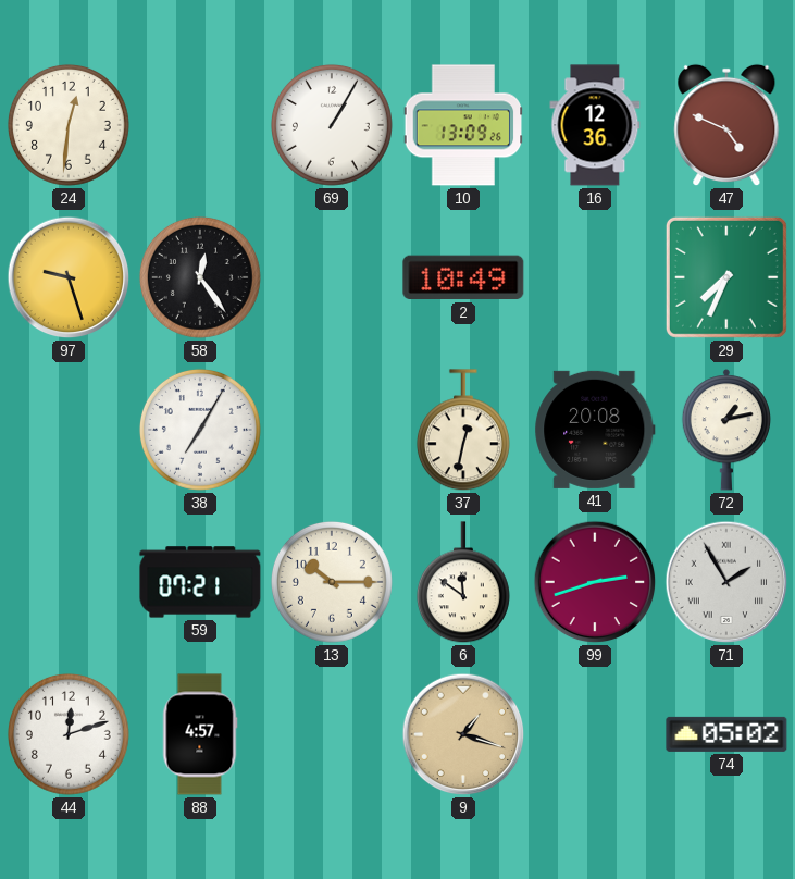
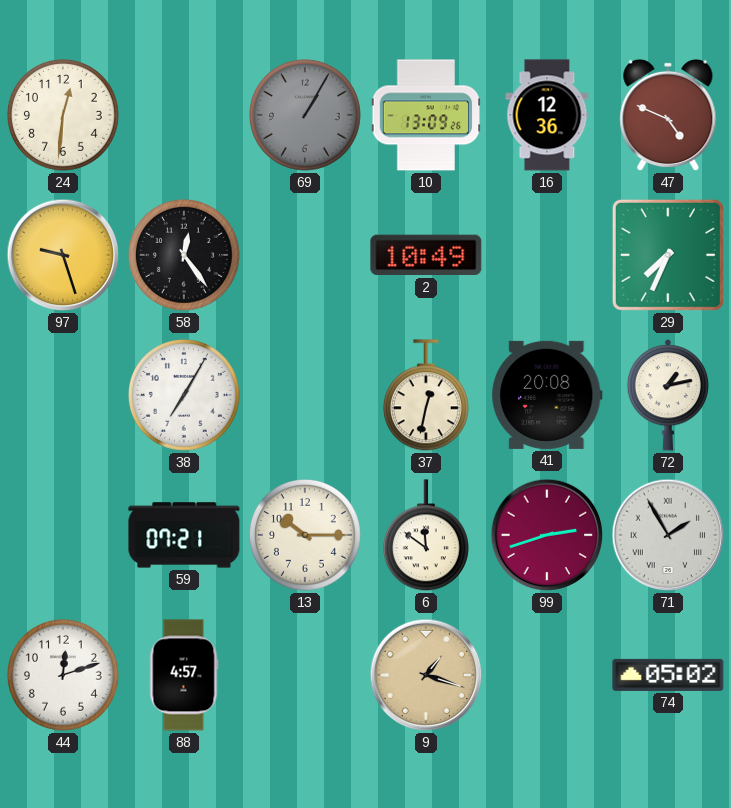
69 dial: white -> grey (305, 115)
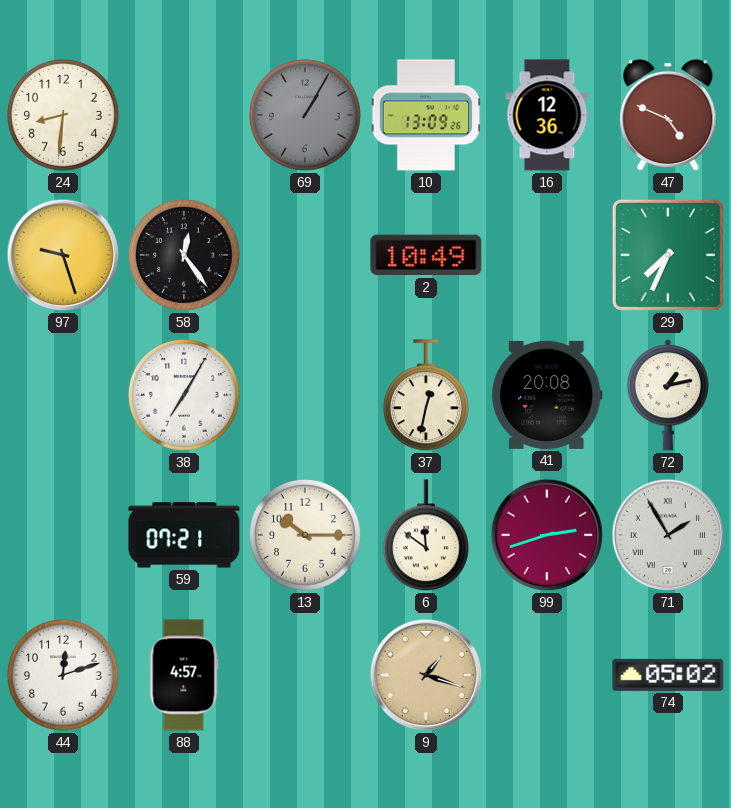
24: 12:31 -> 8:31 (63, 115)
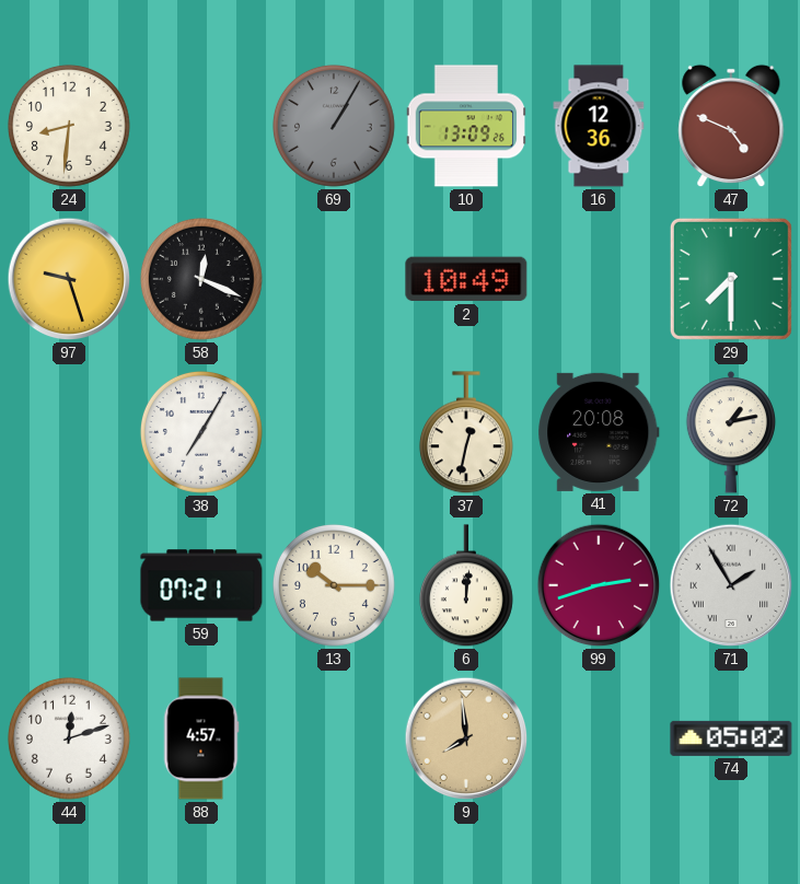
58: 12:24 -> 12:19 (201, 279)
29: 7:34 -> 7:30 (731, 279)
6: 11:51 -> 12:01 (466, 586)
9: 1:18 -> 7:59 (466, 738)
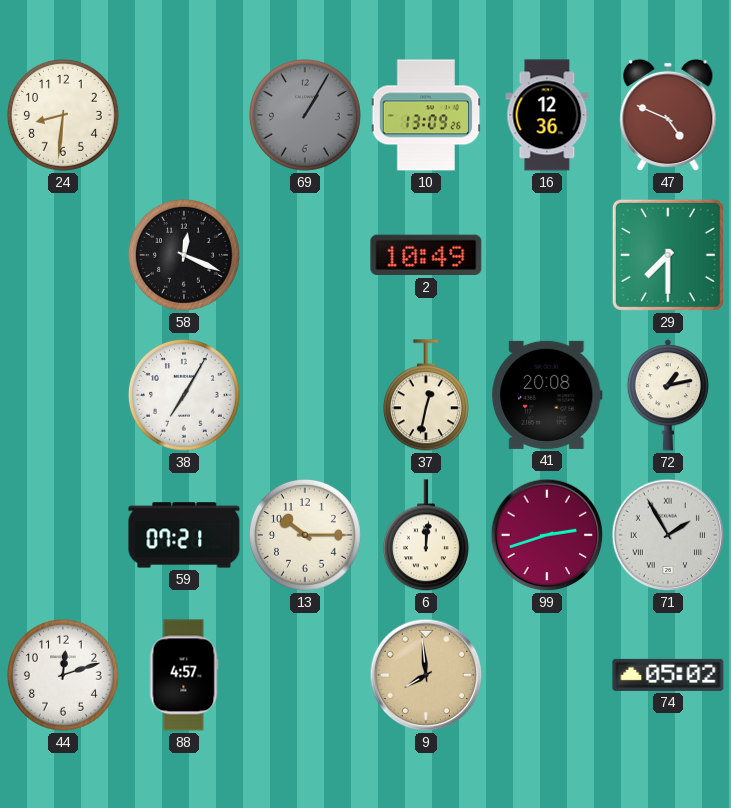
97: 9:27 -> none (69, 279)
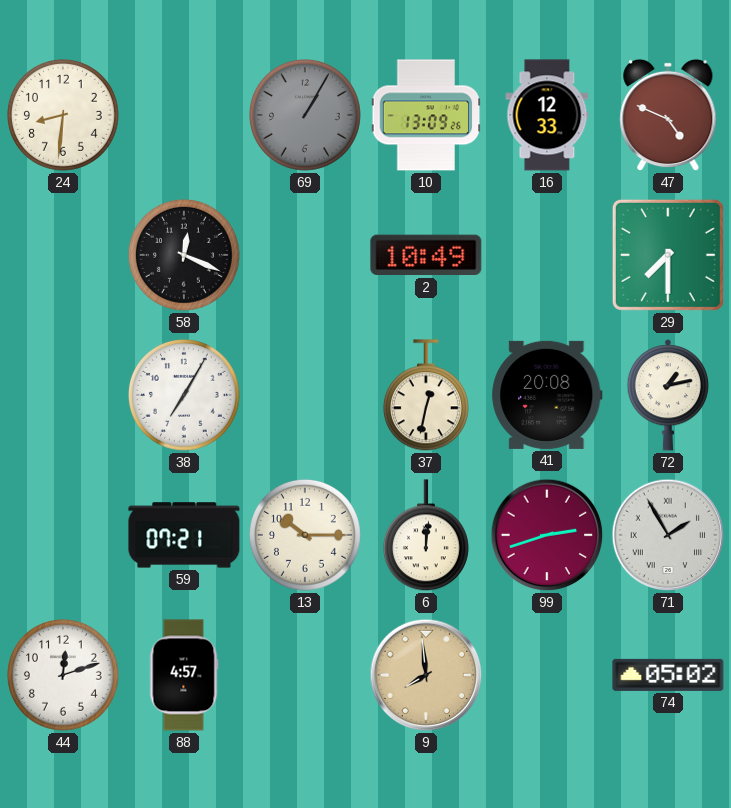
16: 12:36 -> 12:33 (547, 115)
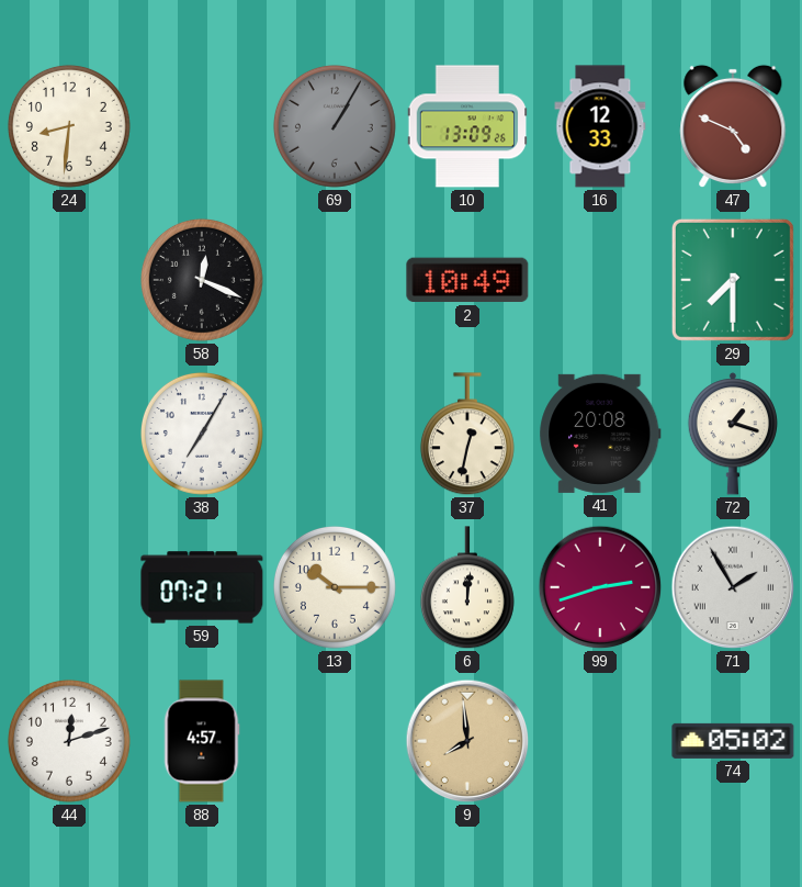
72: 1:13 -> 1:18 (732, 434)
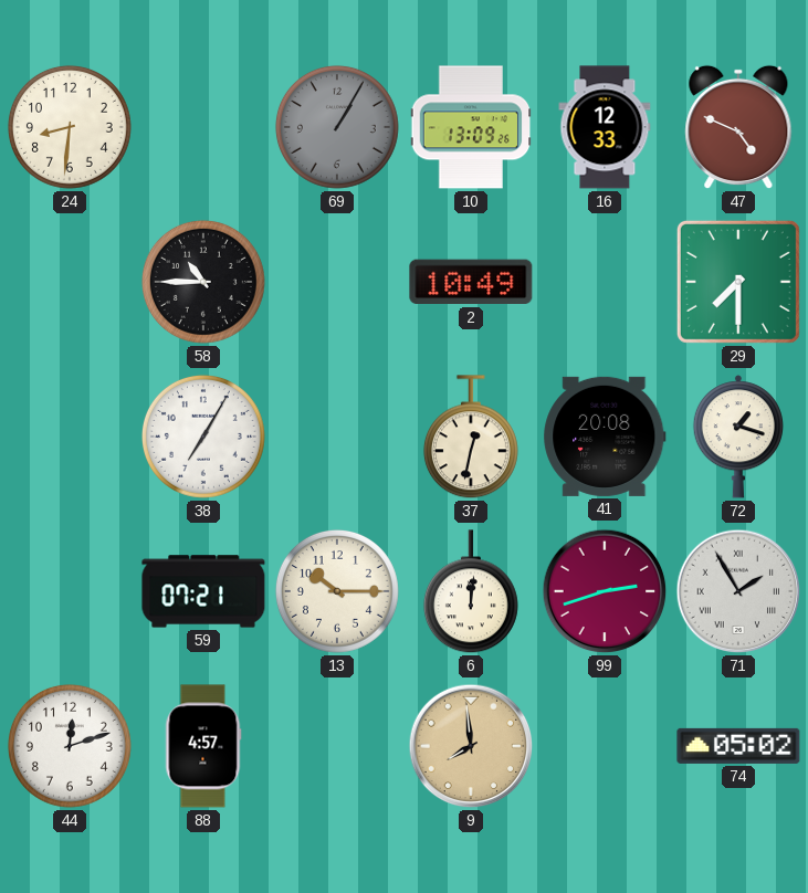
58: 12:19 -> 10:45 (203, 282)
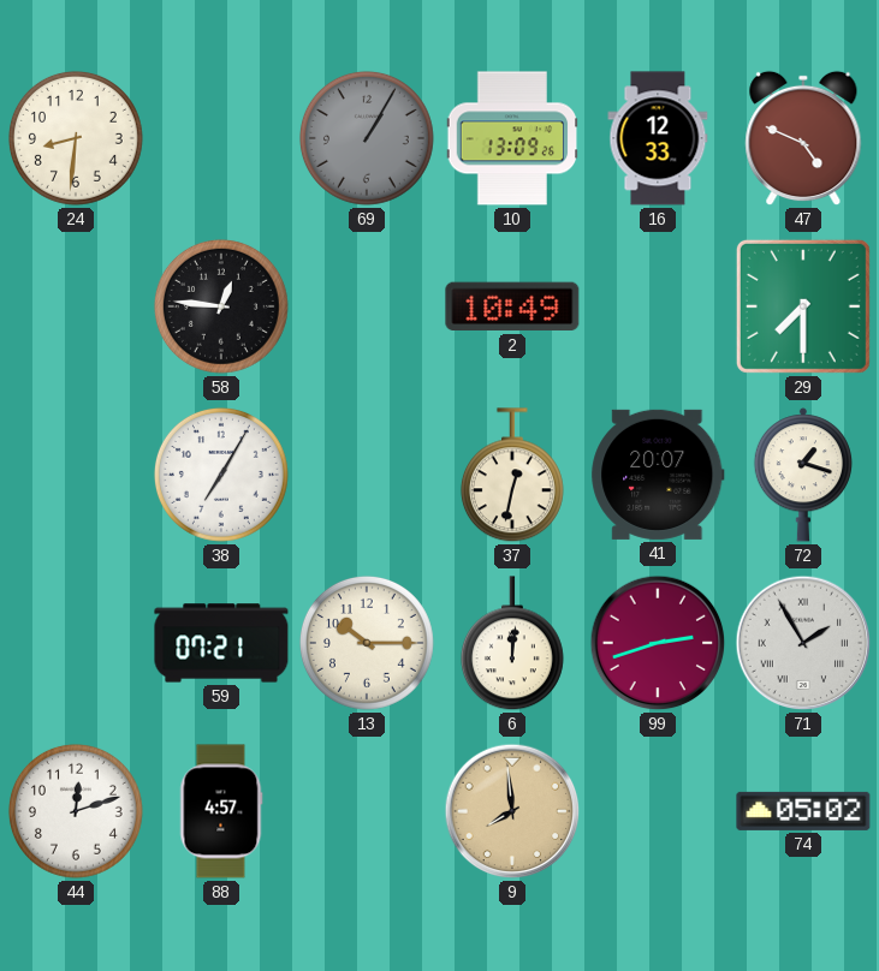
58: 10:45 -> 12:46 (221, 306)
41: 20:08 -> 20:07 (658, 475)
